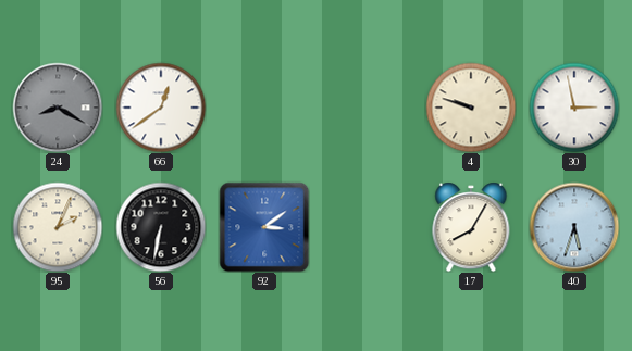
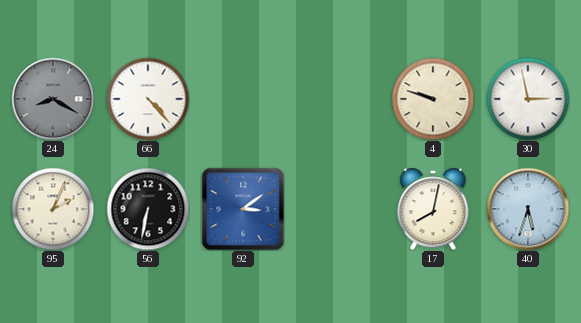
66: 12:39 -> 4:23 (148, 99)
17: 8:05 -> 8:02 (433, 209)
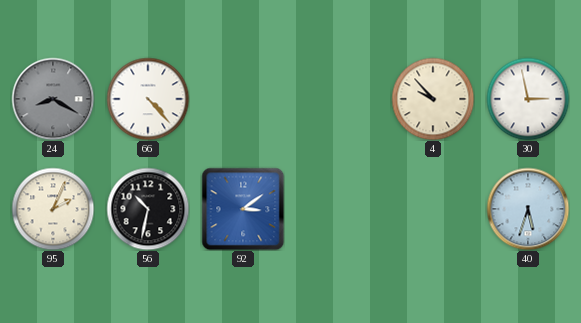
4: 9:48 -> 9:53 (433, 99)
56: 6:32 -> 10:32 (148, 209)
17: 8:02 -> none (433, 209)
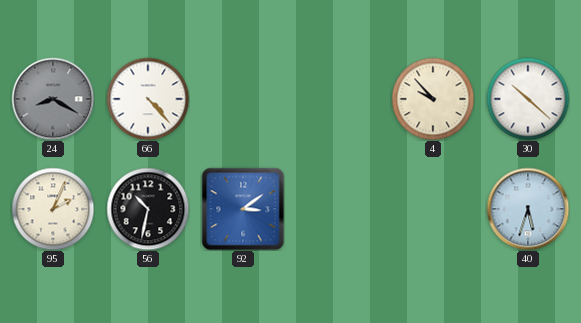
30: 2:58 -> 10:22 (528, 99)
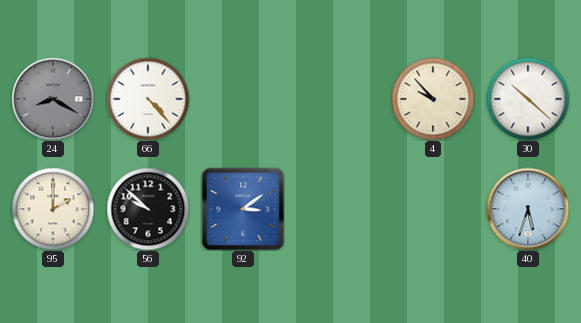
95: 2:04 -> 2:00 (53, 209)
56: 10:32 -> 9:52 (148, 209)
